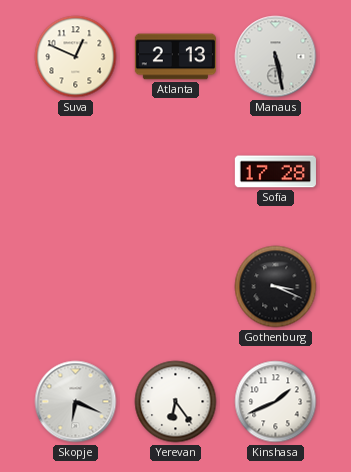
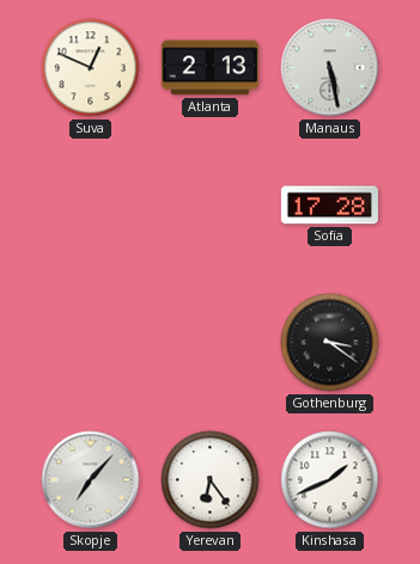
Gothenburg: 3:19 -> 3:21 (330, 343)
Skopje: 6:19 -> 7:07 (91, 480)
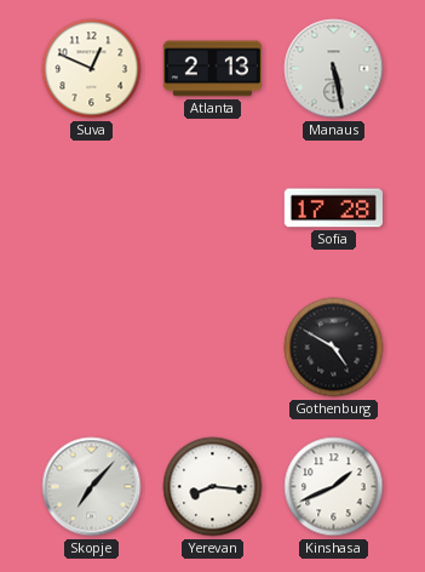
Gothenburg: 3:21 -> 4:50 (334, 348)
Yerevan: 6:24 -> 8:16 (213, 487)
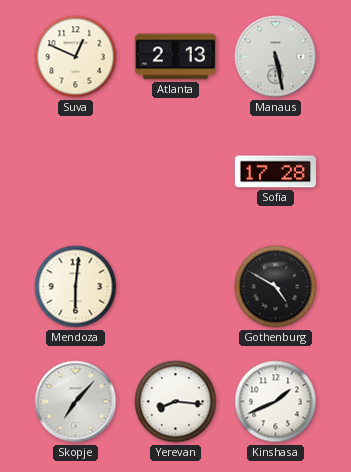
Mendoza: none -> 6:01 (76, 287)
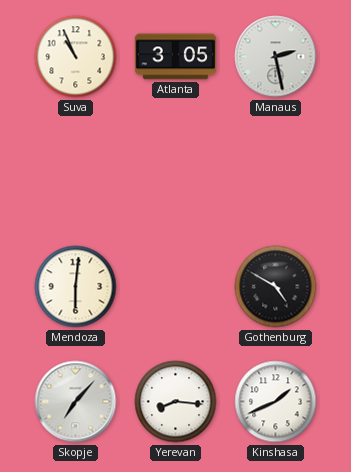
Suva: 12:49 -> 10:56 (76, 57)
Atlanta: 2:13 -> 3:05 (175, 57)
Manaus: 5:28 -> 2:28 (276, 57)
Sofia: 17:28 -> none (275, 172)
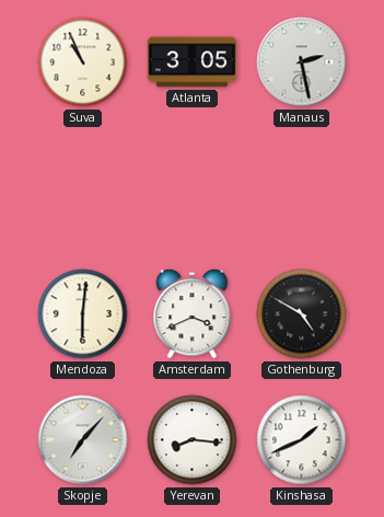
Amsterdam: none -> 3:41 (193, 314)
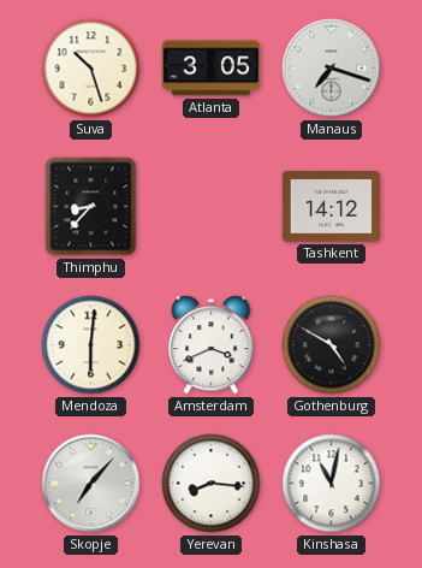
Suva: 10:56 -> 10:27 (91, 69)
Manaus: 2:28 -> 7:18 (332, 69)
Thimphu: none -> 8:37 (91, 207)
Tashkent: none -> 14:12 (331, 207)
Kinshasa: 1:41 -> 11:02 (332, 484)
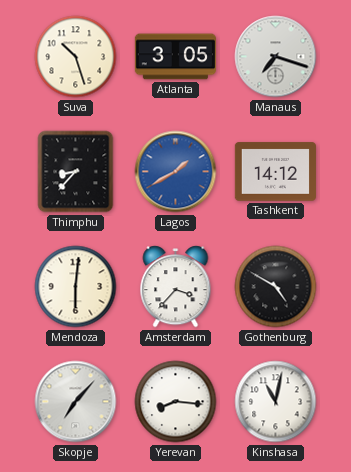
Lagos: none -> 1:40 (176, 172)
Amsterdam: 3:41 -> 3:37 (176, 287)
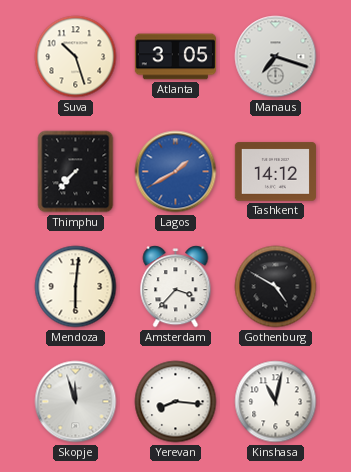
Thimphu: 8:37 -> 7:37 (76, 172)
Skopje: 7:07 -> 11:57 (76, 402)
